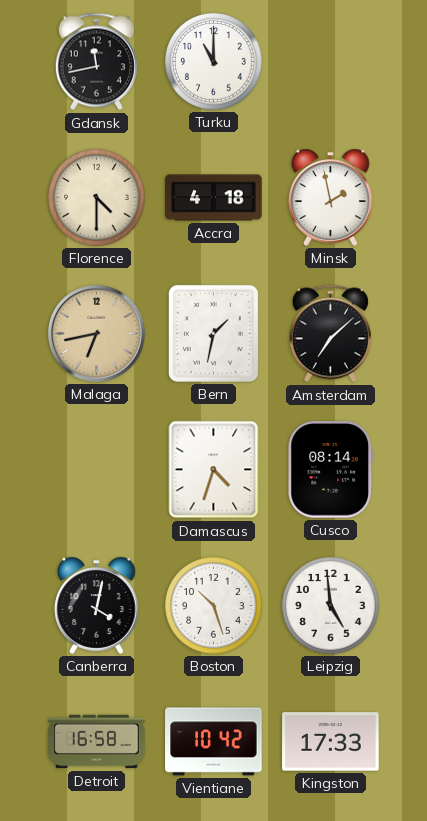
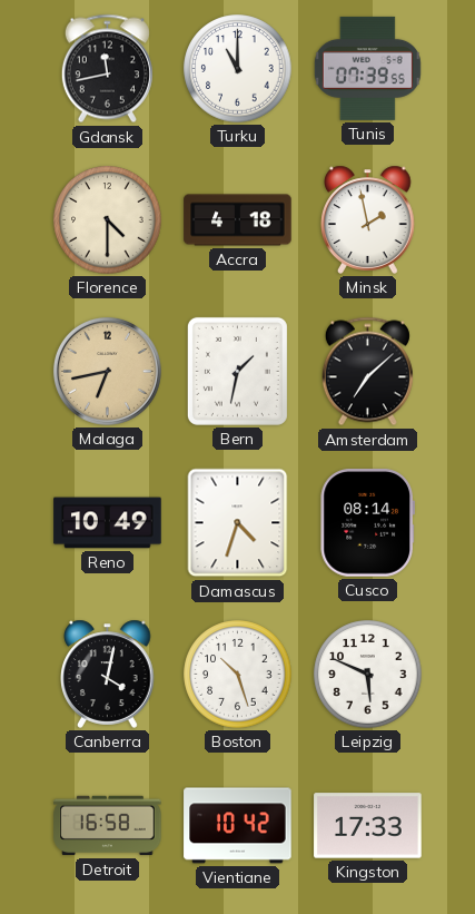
Tunis: none -> 07:39 (367, 68)
Reno: none -> 10:49 (108, 523)
Leipzig: 4:59 -> 5:49 (368, 675)
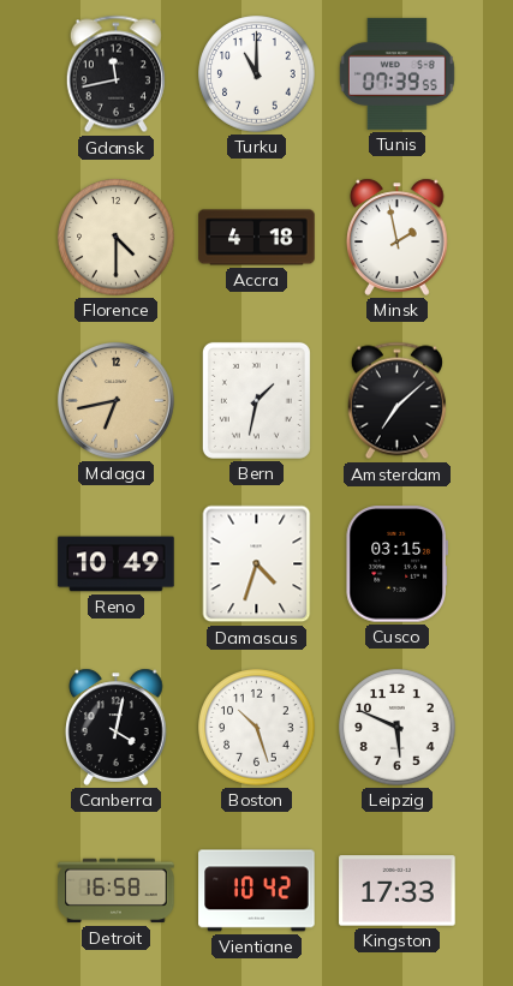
Cusco: 08:14 -> 03:15 (396, 564)
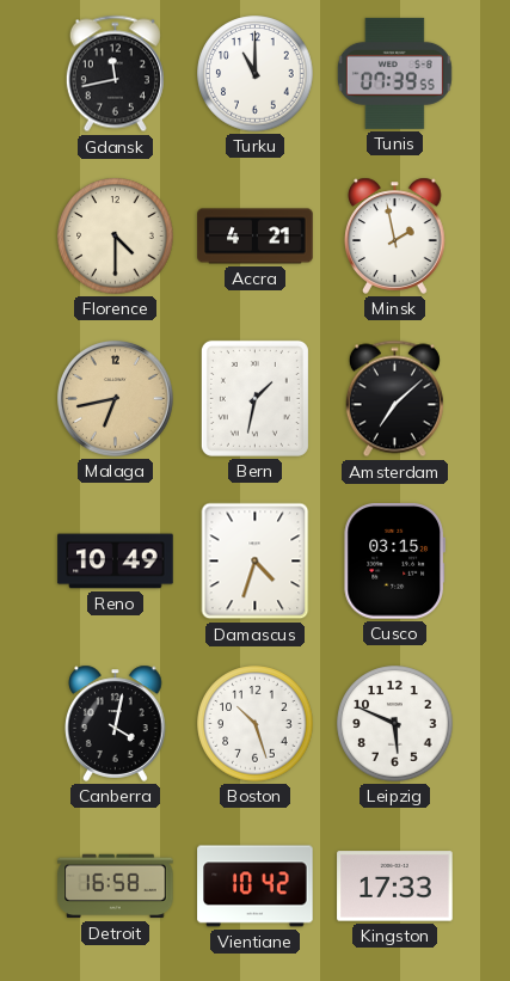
Accra: 4:18 -> 4:21 (256, 237)
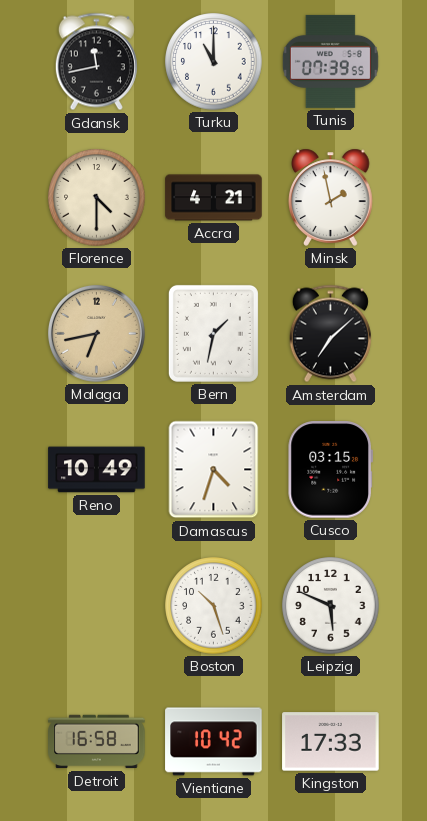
Canberra: 4:02 -> none (116, 723)
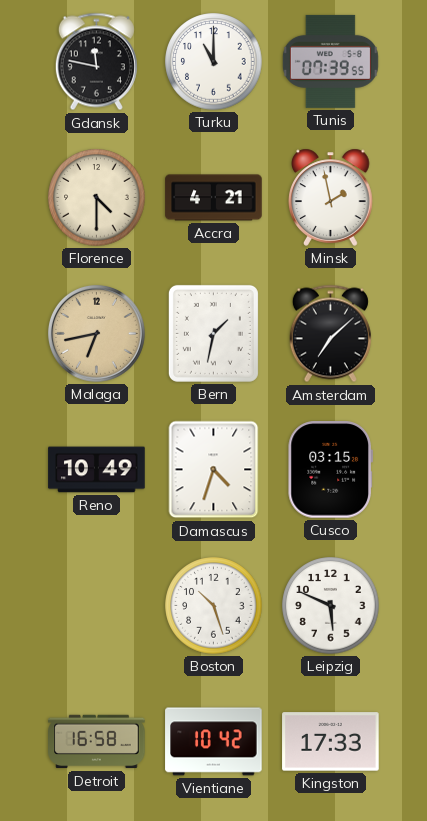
Gdansk: 11:43 -> 11:47 (96, 62)
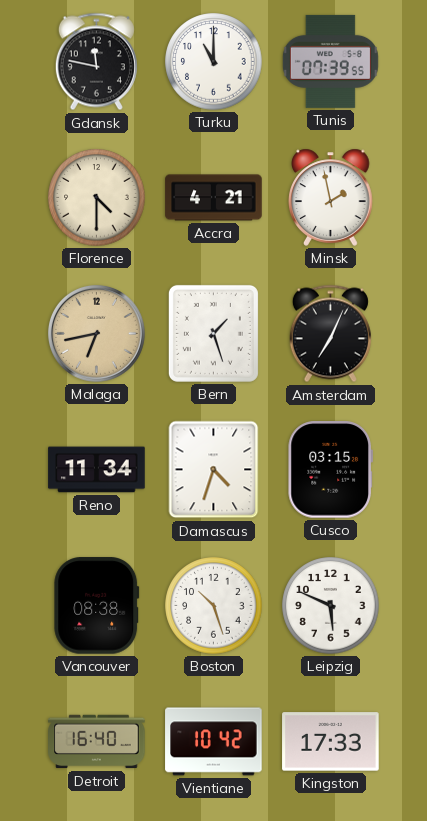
Bern: 1:32 -> 1:27 (213, 333)
Amsterdam: 7:08 -> 7:04 (330, 334)
Reno: 10:49 -> 11:34 (97, 470)
Vancouver: none -> 08:38 (97, 606)
Detroit: 16:58 -> 16:40 (97, 742)
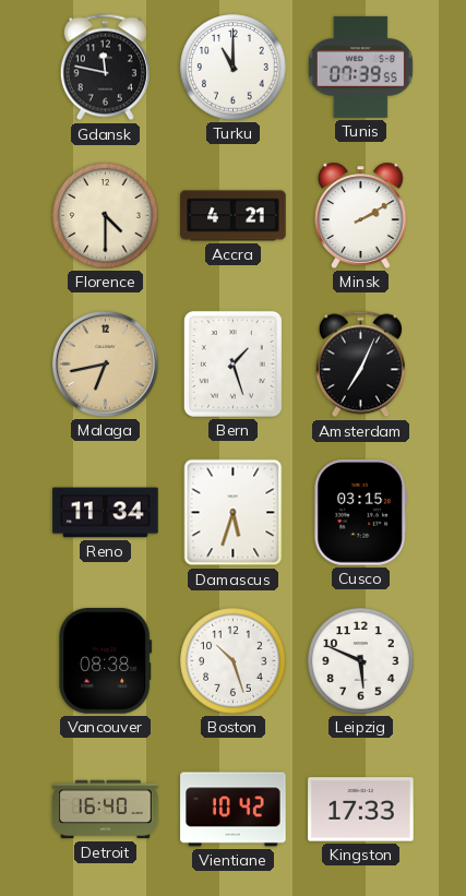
Minsk: 1:58 -> 2:10 (361, 215)
Damascus: 4:33 -> 5:33 (234, 513)
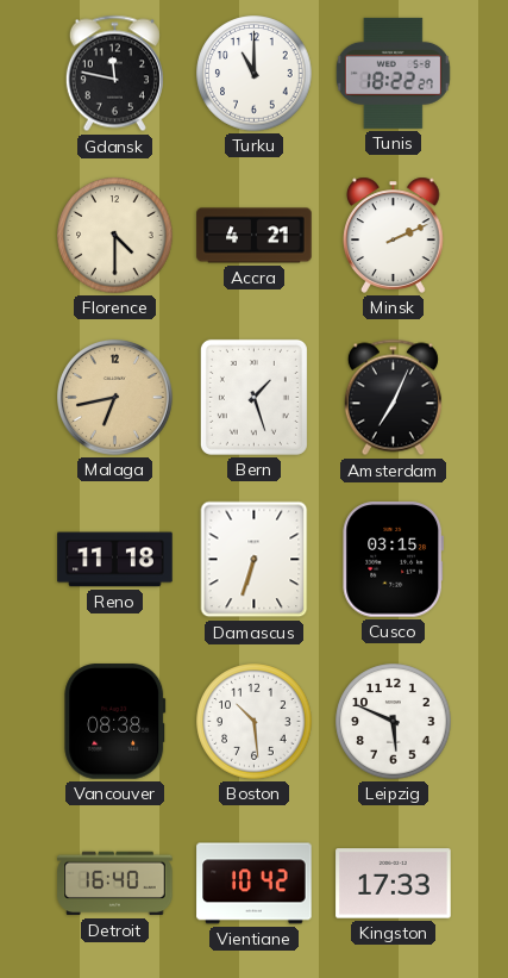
Tunis: 07:39 -> 18:22 (393, 73)
Minsk: 2:10 -> 2:11 (394, 235)
Reno: 11:34 -> 11:18 (115, 560)
Damascus: 5:33 -> 6:33 (255, 560)
Boston: 10:27 -> 10:29 (255, 722)
